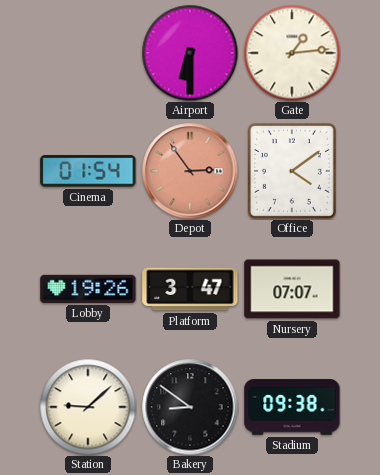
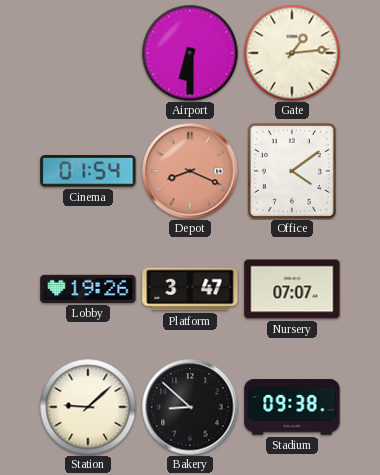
Depot: 2:54 -> 8:19 (190, 171)
Bakery: 8:51 -> 8:52 (190, 407)
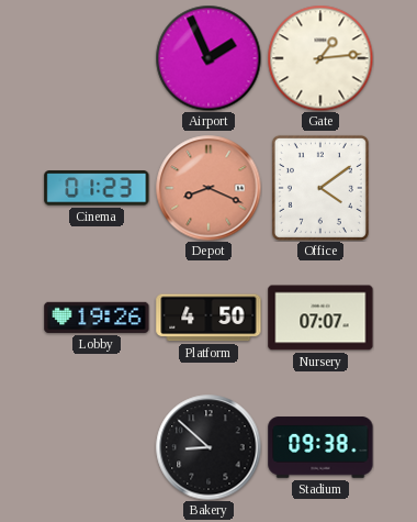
Airport: 6:30 -> 1:56 (208, 58)
Cinema: 01:54 -> 01:23 (97, 188)
Platform: 3:47 -> 4:50 (208, 318)
Station: 9:08 -> none (88, 407)
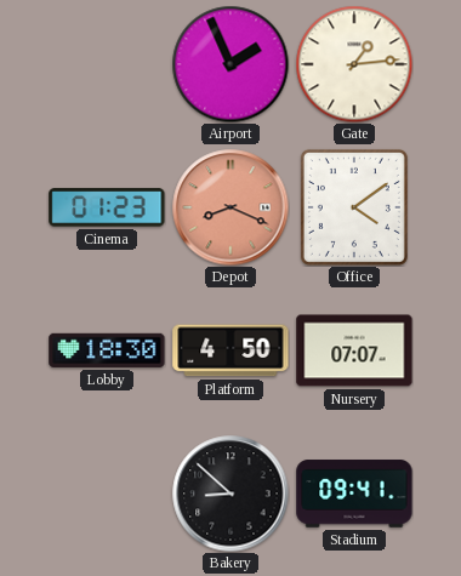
Lobby: 19:26 -> 18:30 (107, 350)
Stadium: 09:38 -> 09:41 (354, 494)
